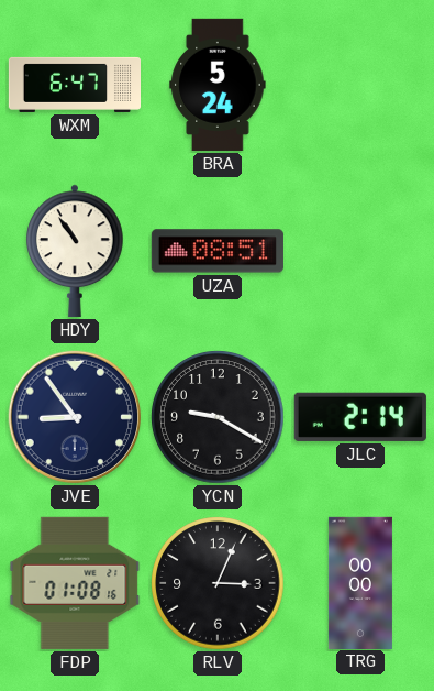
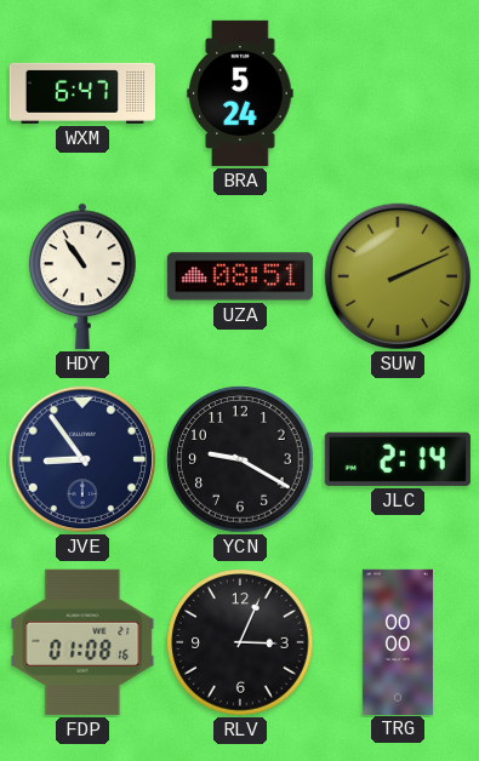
SUW: none -> 2:11 (398, 276)
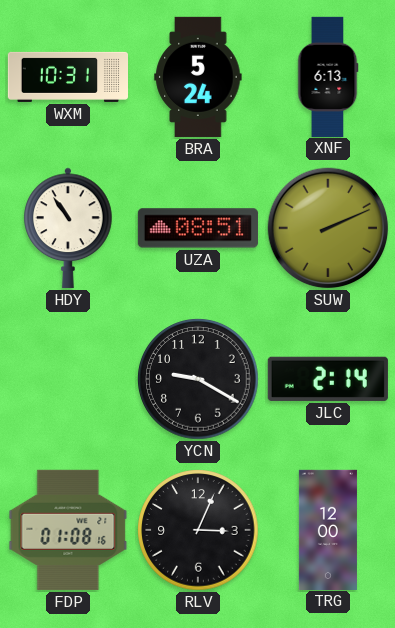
WXM: 6:47 -> 10:31 (67, 77)
XNF: none -> 6:13 (328, 76)
JVE: 8:54 -> none (82, 459)
TRG: 00:00 -> 12:00 (328, 529)
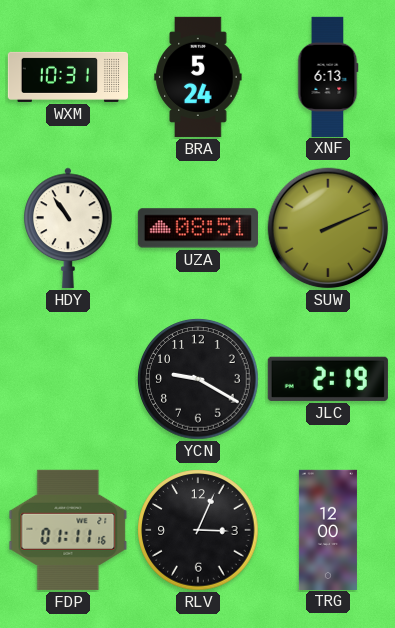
JLC: 2:14 -> 2:19 (328, 379)
FDP: 01:08 -> 01:11 (68, 530)
